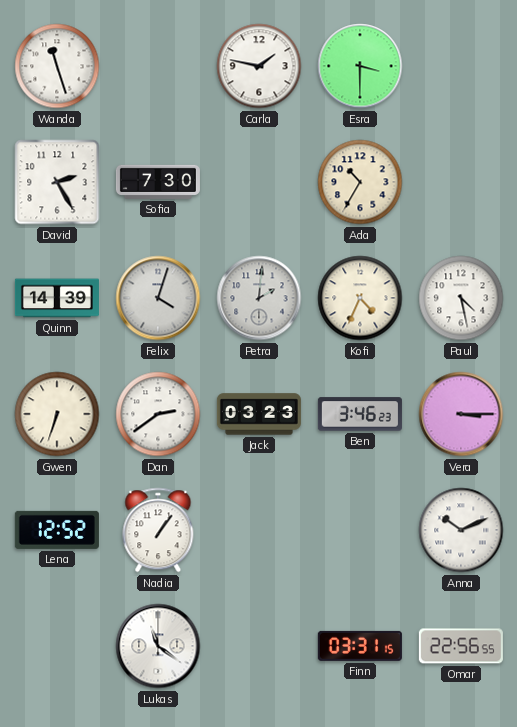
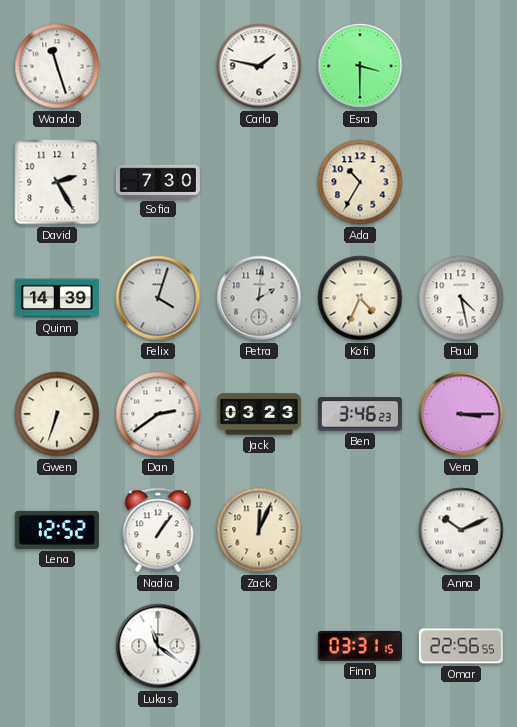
Zack: none -> 12:04 (259, 530)
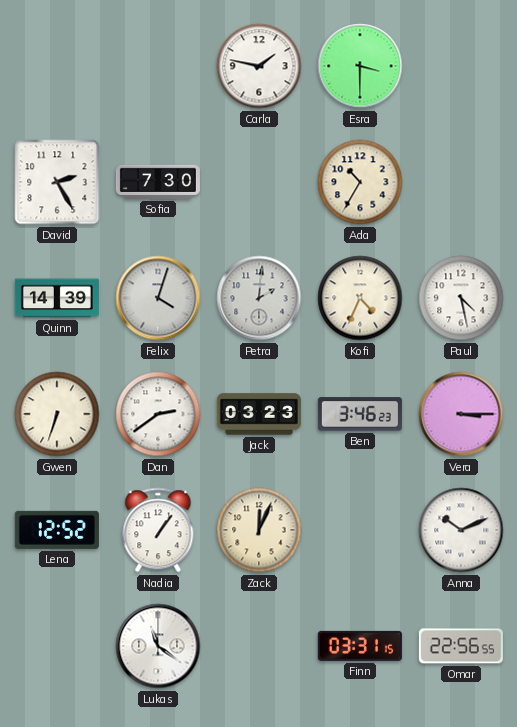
Wanda: 11:27 -> none (57, 66)
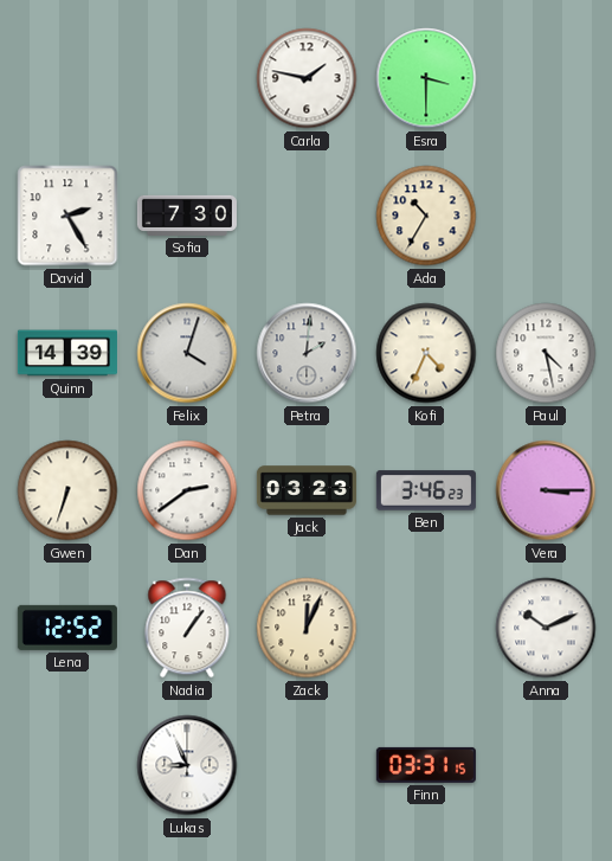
Lukas: 11:21 -> 8:56 (187, 765)
Omar: 22:56 -> none (461, 646)
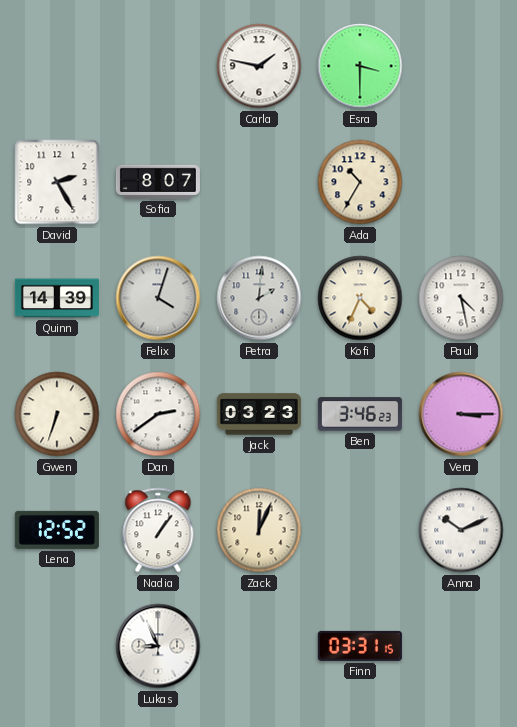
Sofia: 7:30 -> 8:07 (158, 182)
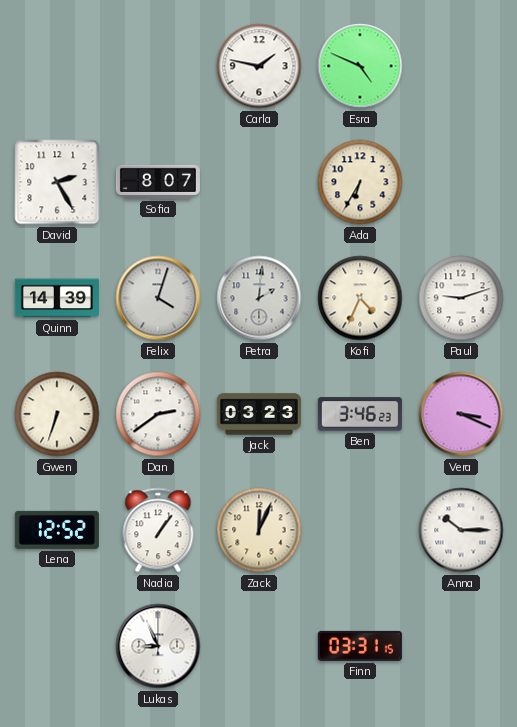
Esra: 3:30 -> 4:49 (360, 66)
Ada: 10:35 -> 6:35 (360, 182)
Paul: 4:28 -> 9:12 (461, 298)
Vera: 3:15 -> 3:19 (461, 414)
Anna: 10:11 -> 10:15 (461, 530)
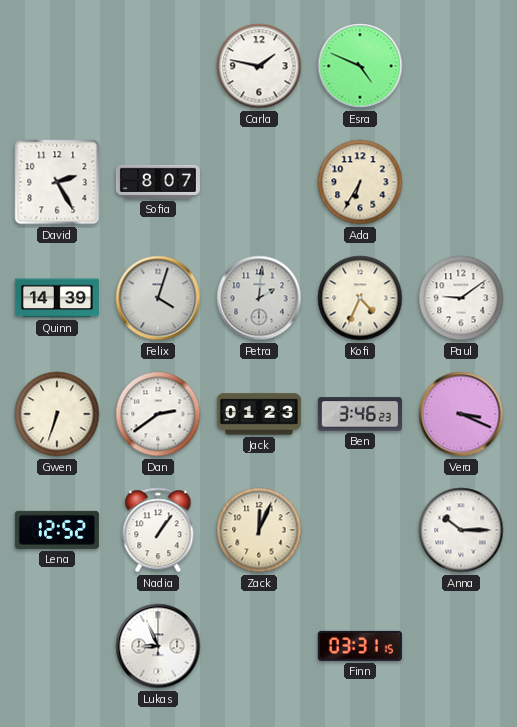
Paul: 9:12 -> 9:09 (461, 298)
Jack: 03:23 -> 01:23 (259, 414)
